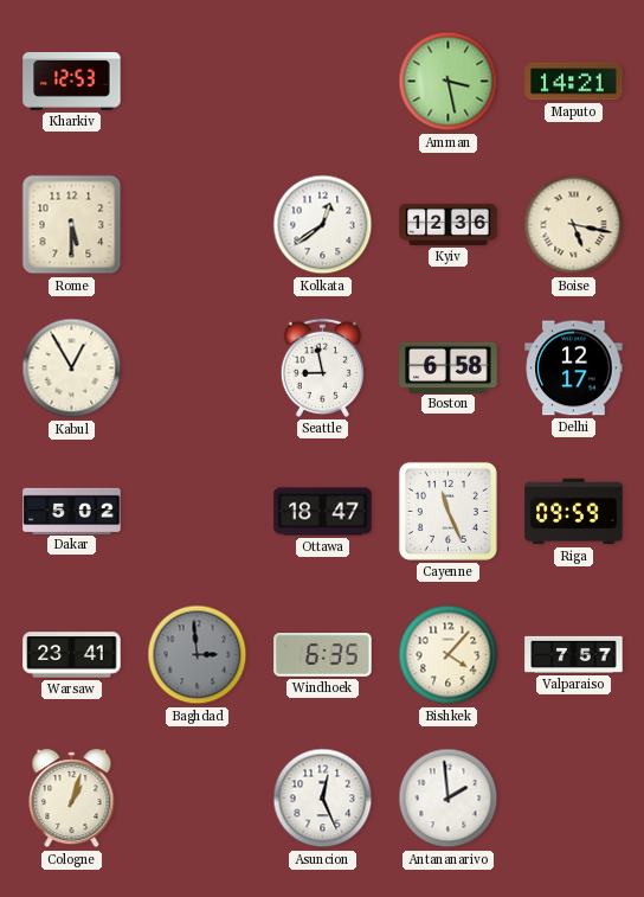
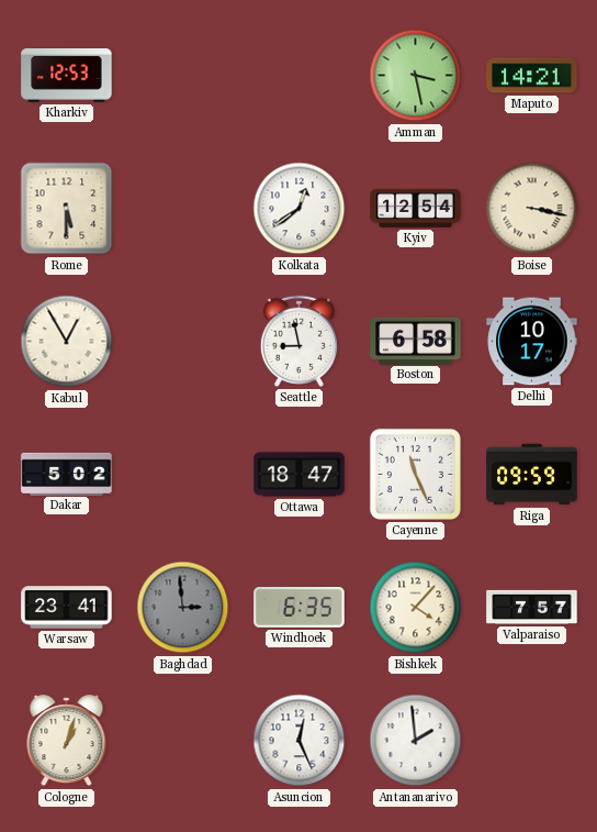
Kyiv: 12:36 -> 12:54 (416, 208)
Boise: 5:17 -> 3:17 (532, 209)
Delhi: 12:17 -> 10:17 (532, 342)
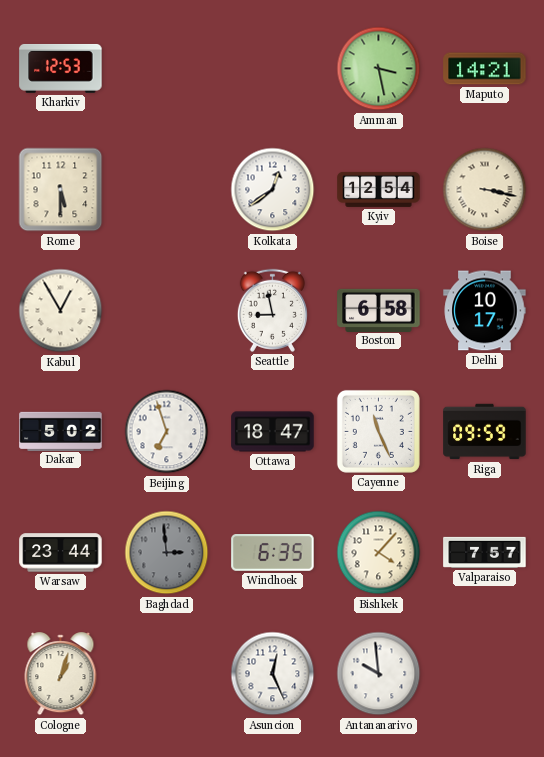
Beijing: none -> 6:57 (167, 432)
Warsaw: 23:41 -> 23:44 (61, 553)
Antananarivo: 1:59 -> 9:59 (379, 674)
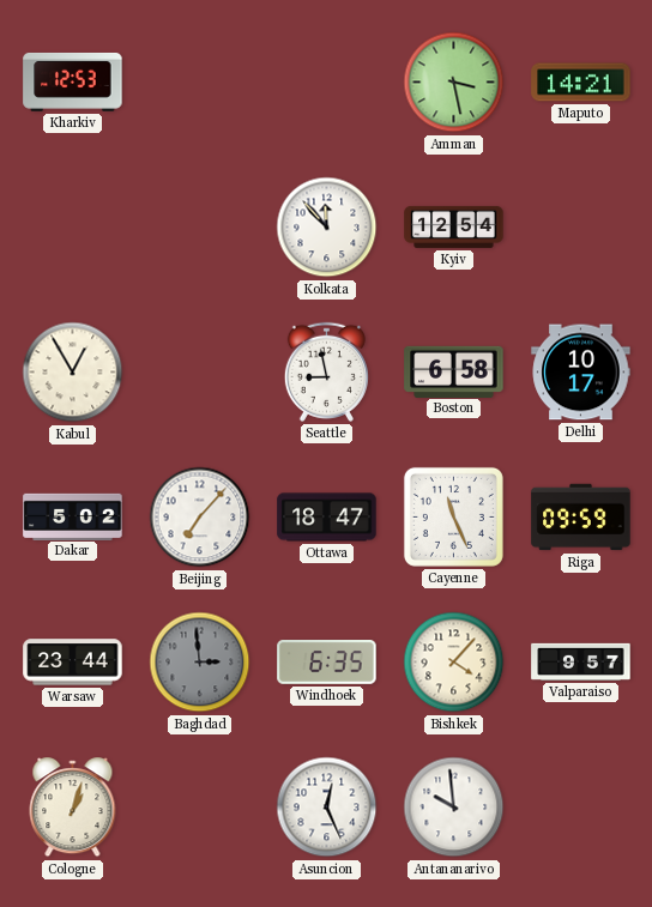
Rome: 5:30 -> none (61, 190)
Kolkata: 12:39 -> 11:53 (327, 228)
Boise: 3:17 -> none (485, 190)
Beijing: 6:57 -> 7:07 (200, 518)
Valparaiso: 7:57 -> 9:57 (581, 661)
